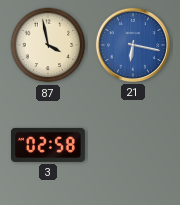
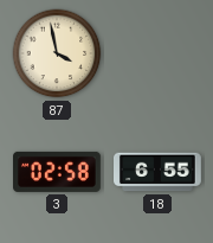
21: 6:17 -> none (133, 45)
18: none -> 6:55 (159, 172)
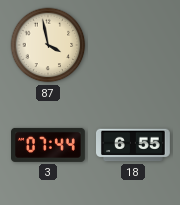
3: 02:58 -> 07:44 (49, 145)
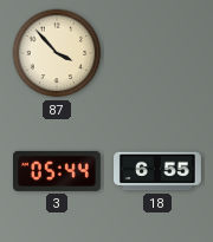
87: 3:58 -> 3:53 (57, 53)
3: 07:44 -> 05:44 (58, 171)
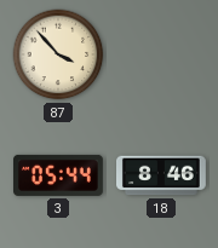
18: 6:55 -> 8:46 (162, 175)
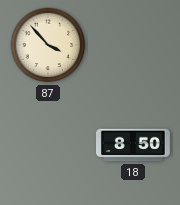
3: 05:44 -> none (59, 175)
18: 8:46 -> 8:50 (134, 145)
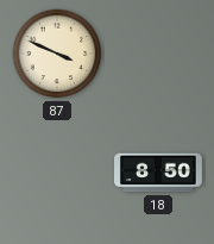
87: 3:53 -> 3:49 (57, 54)
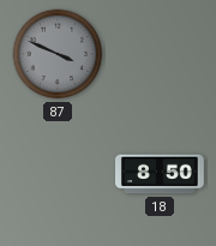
87 dial: cream -> grey (58, 54)
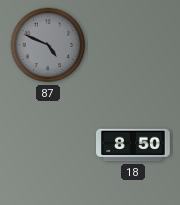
87: 3:49 -> 4:49 (48, 45)
